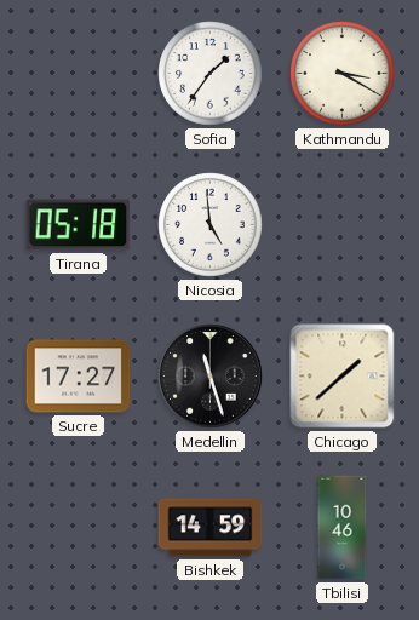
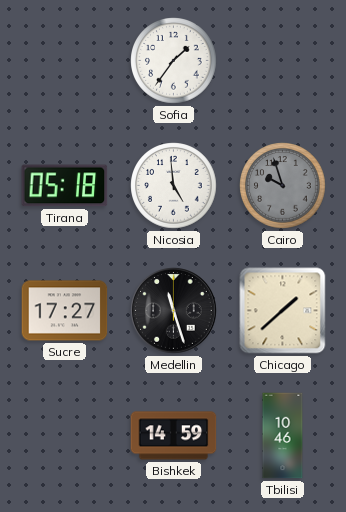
Kathmandu: 3:20 -> none (343, 74)
Cairo: none -> 9:57 (283, 186)
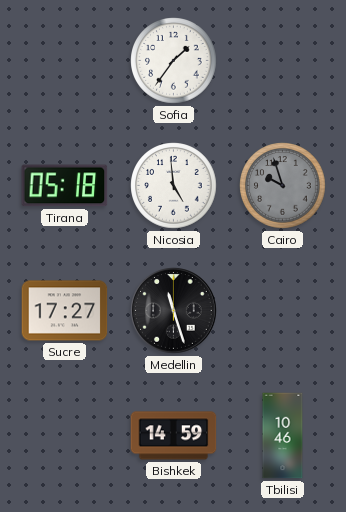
Chicago: 1:38 -> none (283, 311)
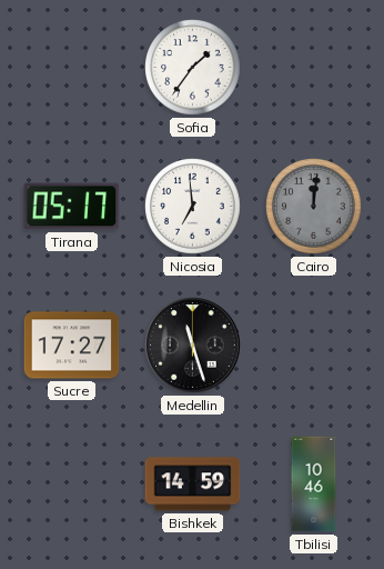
Tirana: 05:18 -> 05:17 (72, 207)
Nicosia: 4:59 -> 6:59 (193, 207)
Cairo: 9:57 -> 12:01 (314, 207)
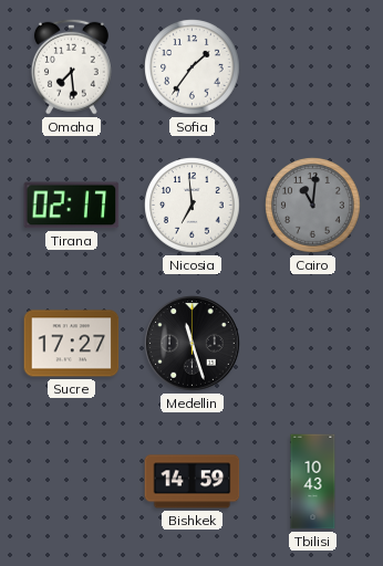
Omaha: none -> 7:29 (71, 66)
Tirana: 05:17 -> 02:17 (72, 206)
Cairo: 12:01 -> 11:01 (313, 206)
Tbilisi: 10:46 -> 10:43 (313, 482)
